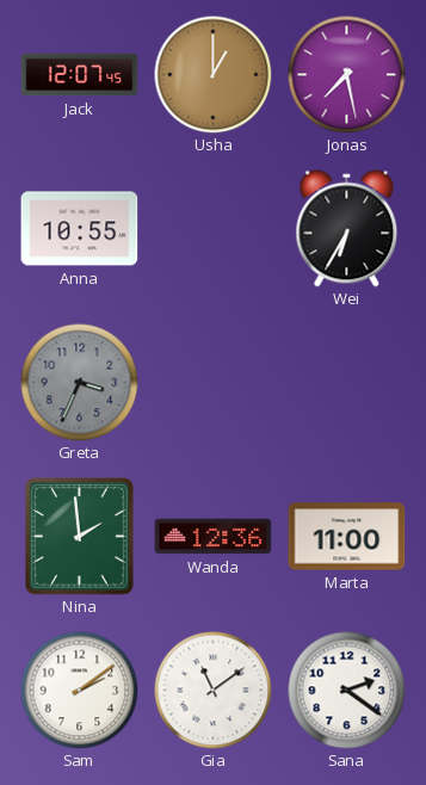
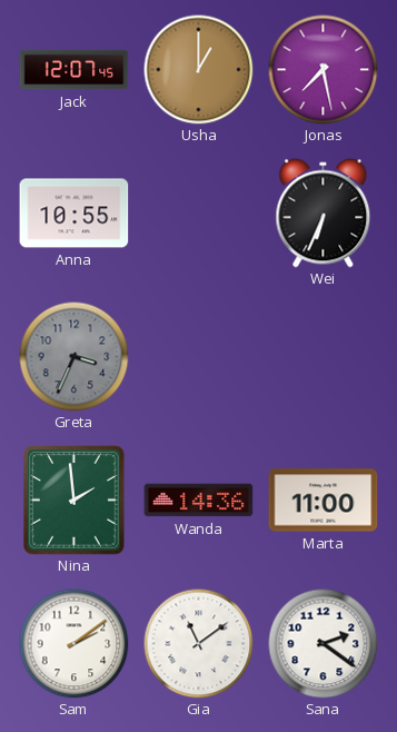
Wei: 6:35 -> 6:34 (324, 214)
Wanda: 12:36 -> 14:36 (199, 501)
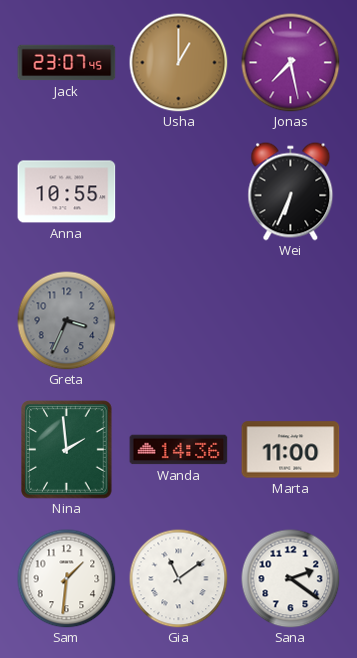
Jack: 12:07 -> 23:07 (67, 63)
Sam: 2:09 -> 1:31 (67, 579)
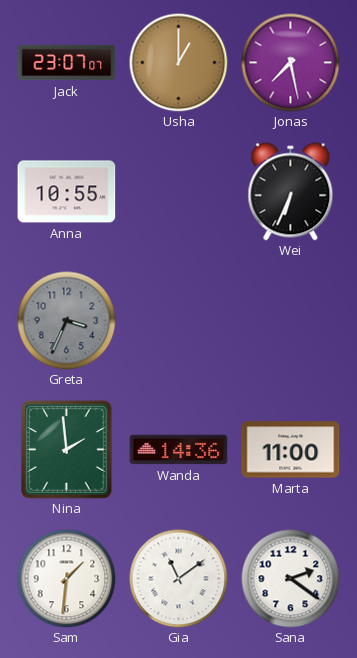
Jack: 23:07:45 -> 23:07:07 (67, 63)
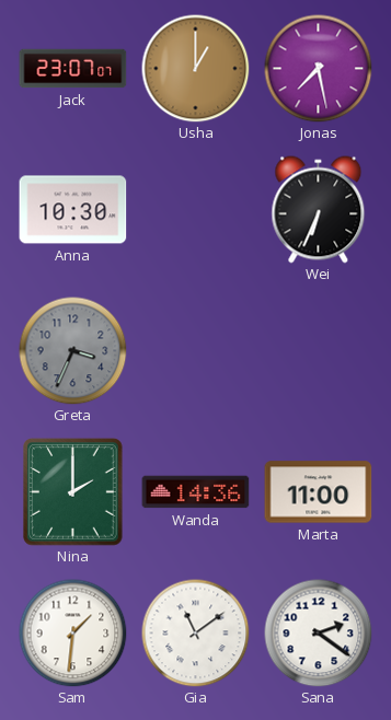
Anna: 10:55 -> 10:30 (73, 210)
Nina: 1:59 -> 2:00 (73, 492)
